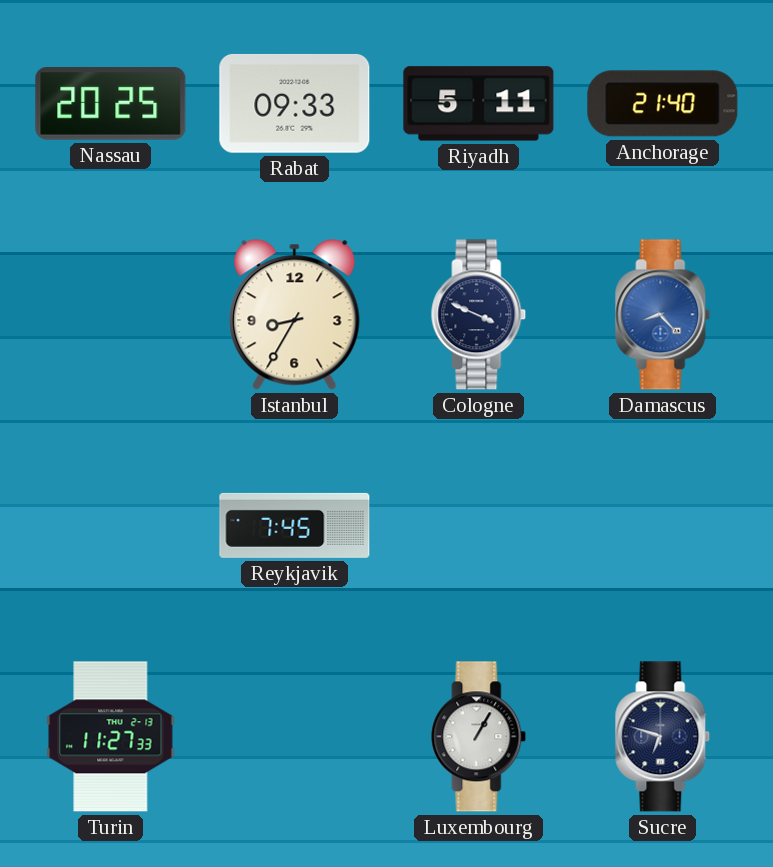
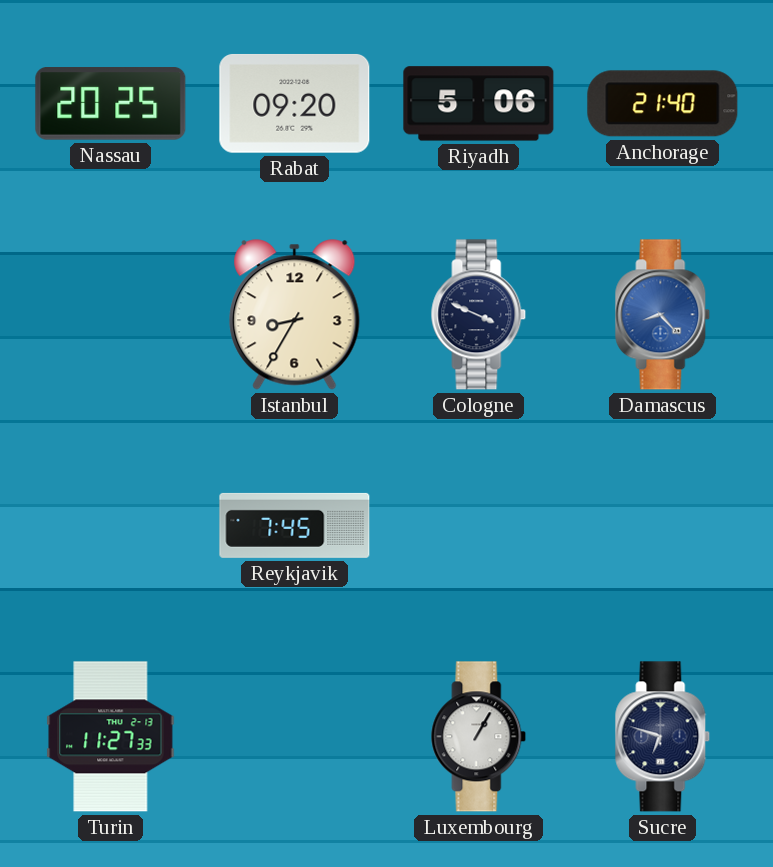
Rabat: 09:33 -> 09:20 (295, 103)
Riyadh: 5:11 -> 5:06 (479, 104)
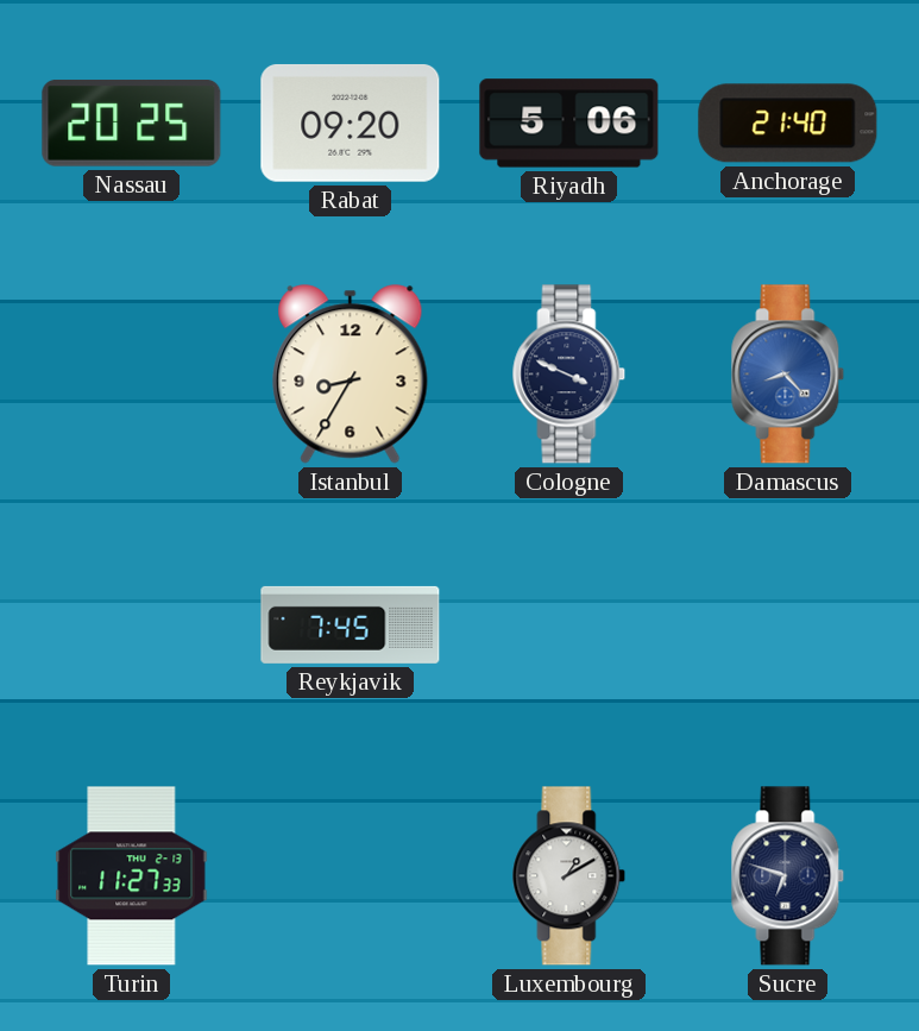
Luxembourg: 1:05 -> 1:10 (569, 876)
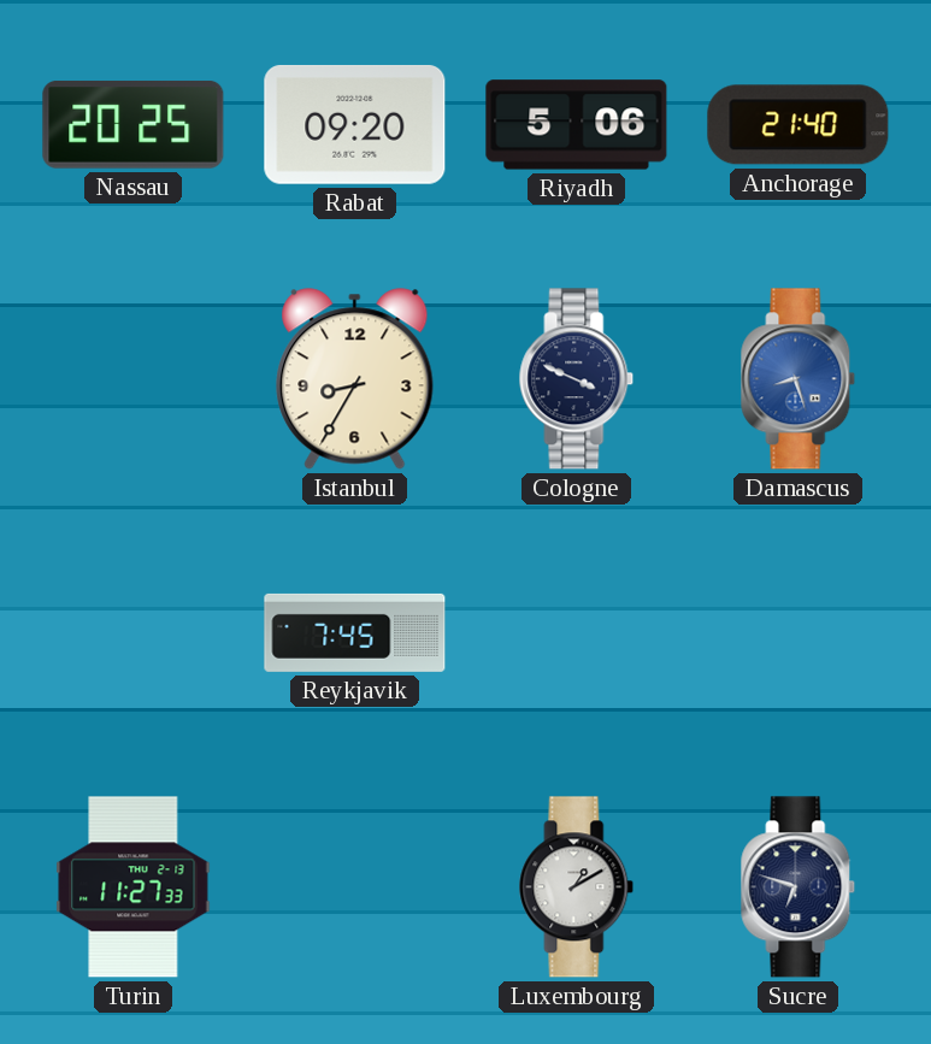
Damascus: 8:23 -> 8:27 (799, 379)
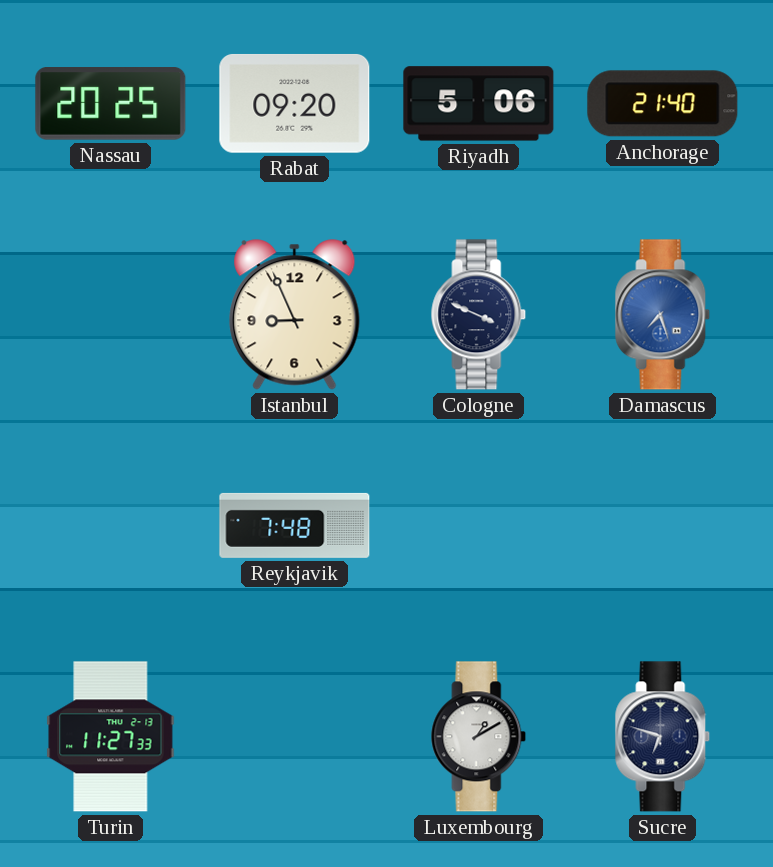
Istanbul: 8:35 -> 8:56 (295, 315)
Damascus: 8:27 -> 7:27 (663, 315)
Reykjavik: 7:45 -> 7:48 (295, 525)
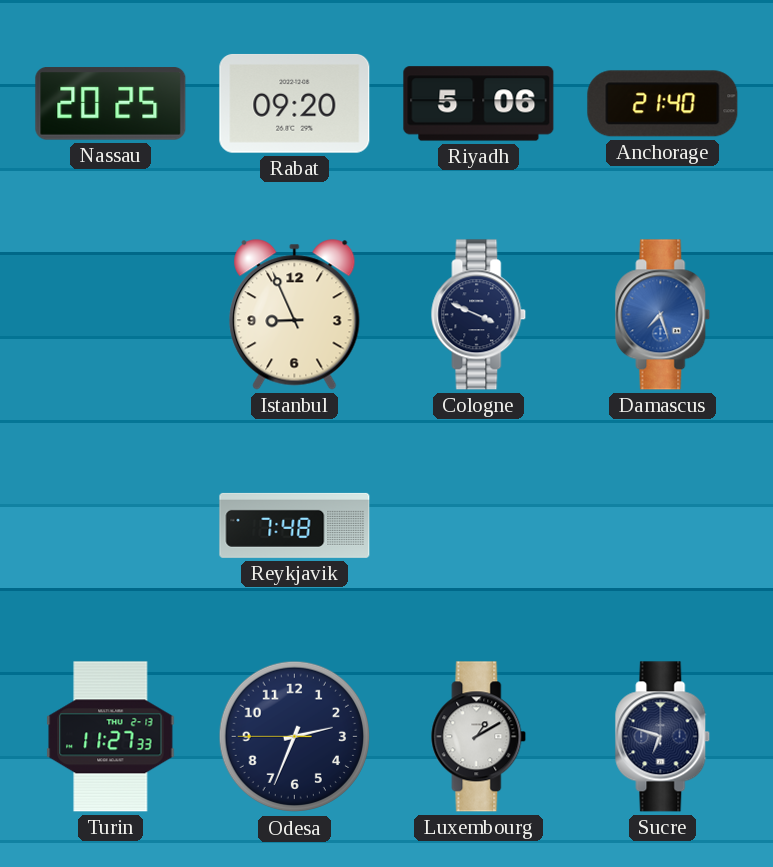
Odesa: none -> 2:33 (295, 737)
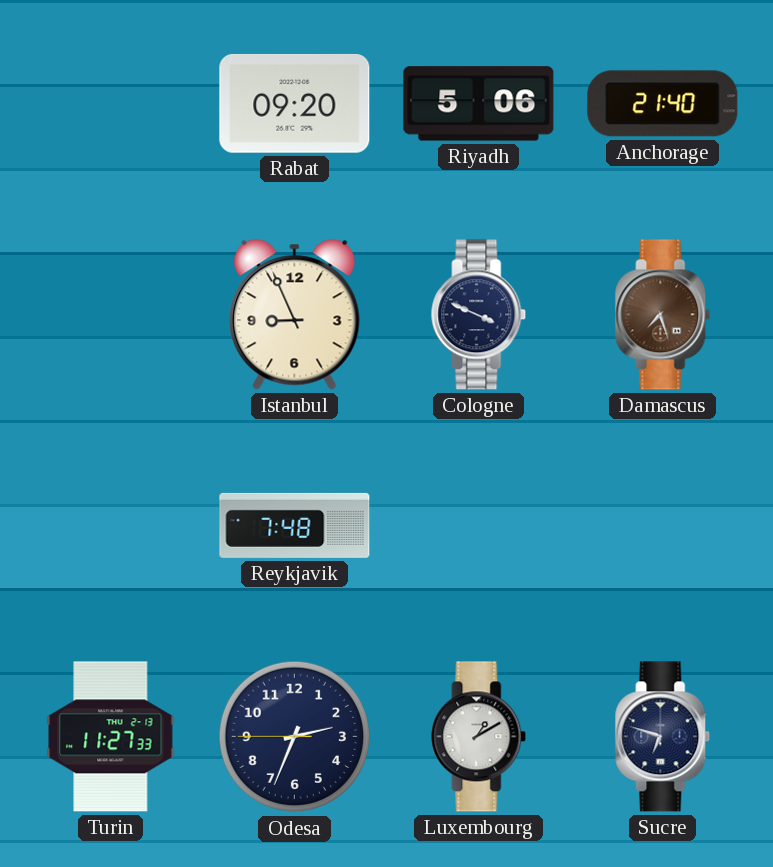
Nassau: 20:25 -> none (111, 104)
Damascus dial: blue -> brown (663, 315)
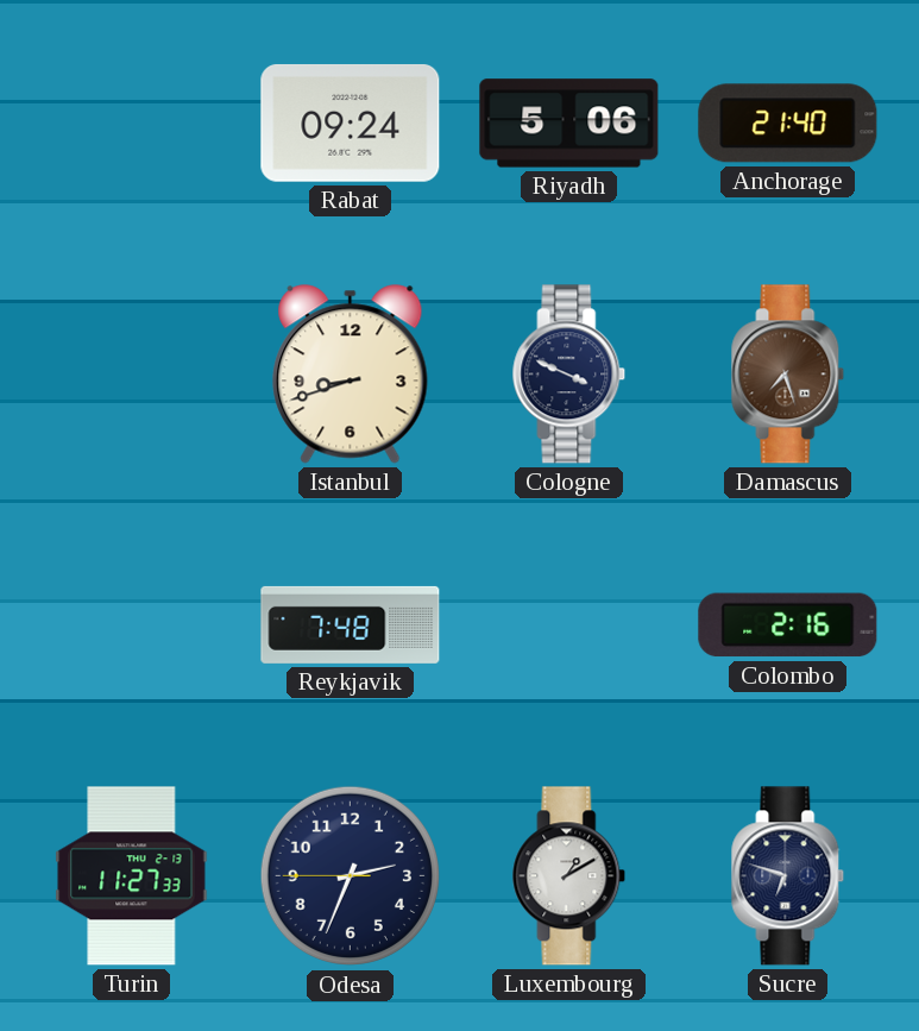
Rabat: 09:20 -> 09:24 (351, 122)
Istanbul: 8:56 -> 8:42 (351, 375)
Colombo: none -> 2:16 (788, 625)
